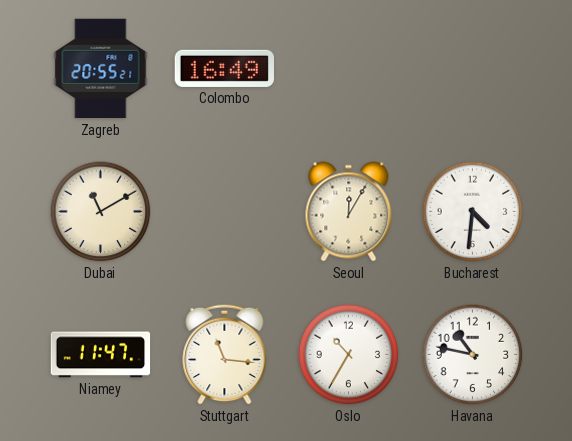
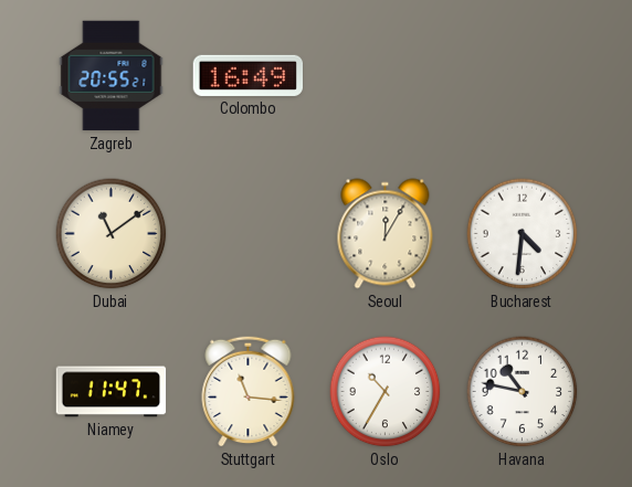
Dubai: 11:10 -> 11:09 (112, 234)
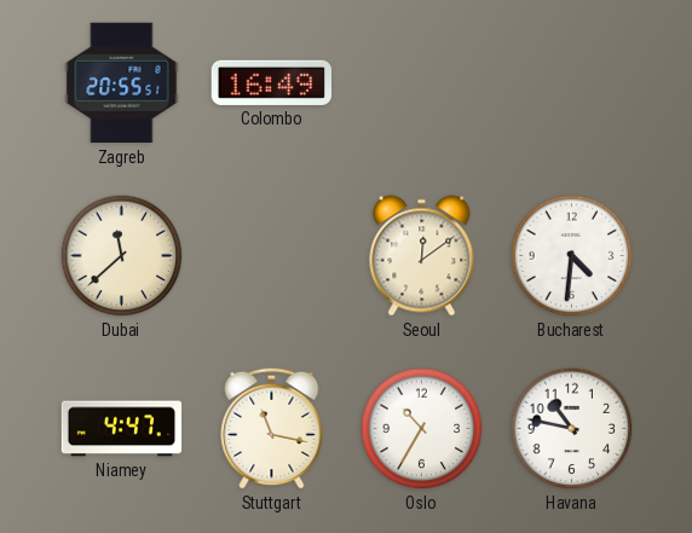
Zagreb: 20:55:21 -> 20:55:51 (122, 83)
Dubai: 11:09 -> 11:38 (122, 256)
Seoul: 12:05 -> 12:09 (422, 256)
Niamey: 11:47 -> 4:47 (122, 429)
Stuttgart: 11:16 -> 11:17 (272, 428)
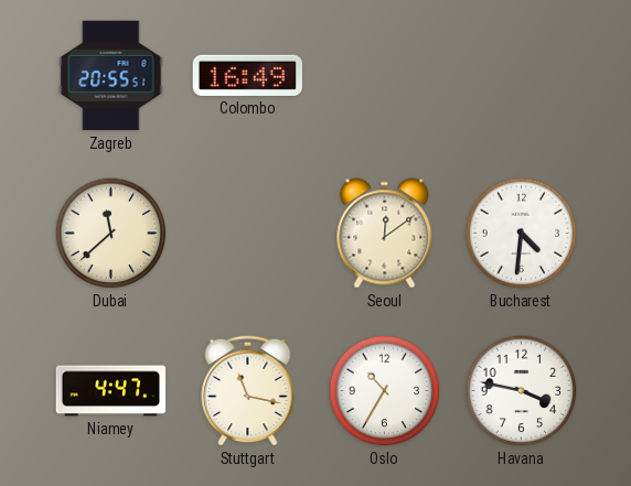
Havana: 10:47 -> 3:47 (522, 391)
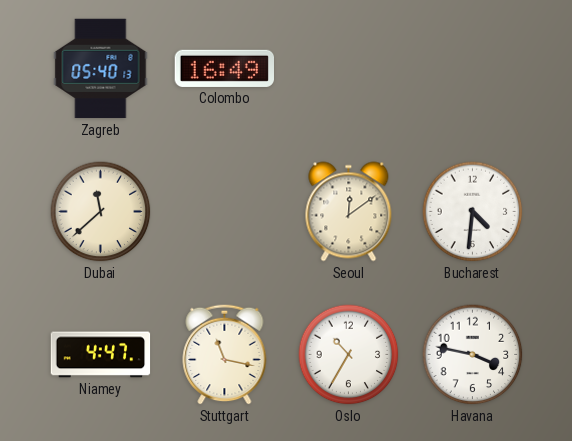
Zagreb: 20:55 -> 05:40 (101, 69)
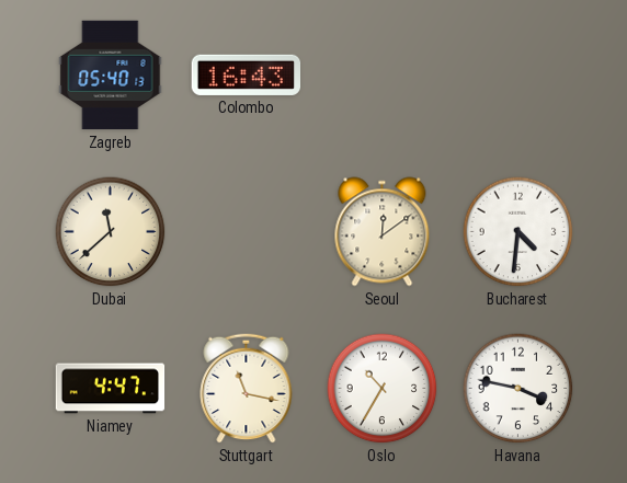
Colombo: 16:49 -> 16:43 (246, 74)
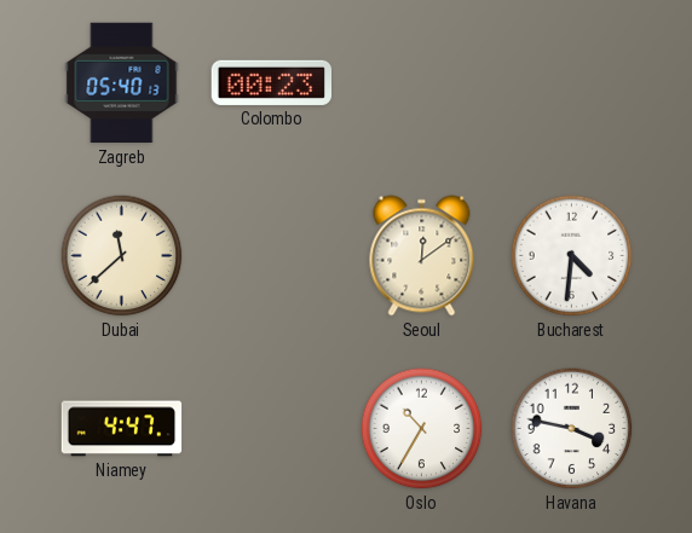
Colombo: 16:43 -> 00:23 (271, 82)
Stuttgart: 11:17 -> none (247, 388)
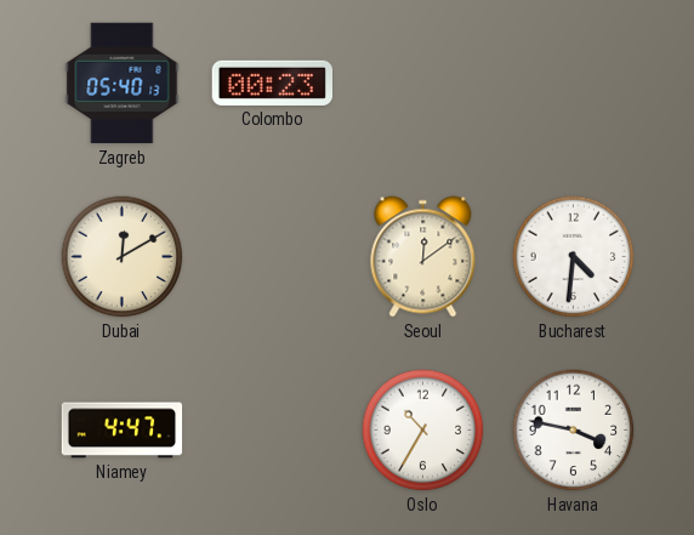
Dubai: 11:38 -> 12:10 (123, 257)
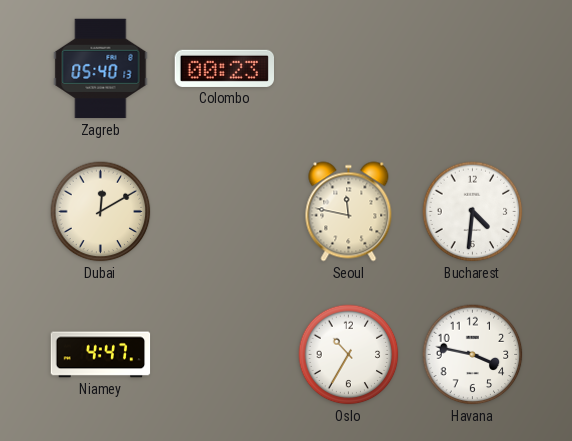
Seoul: 12:09 -> 11:47 (349, 212)
